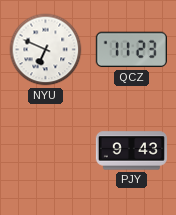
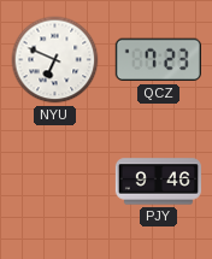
QCZ: 11:23 -> 7:23 (158, 60)
PJY: 9:43 -> 9:46 (158, 182)
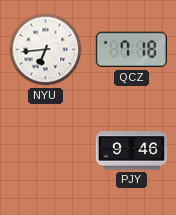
NYU: 6:49 -> 6:44 (46, 50)
QCZ: 7:23 -> 7:18 (131, 50)
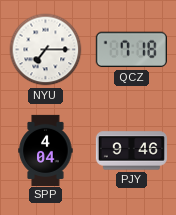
NYU: 6:44 -> 7:15 (46, 50)
SPP: none -> 4:04 (46, 150)
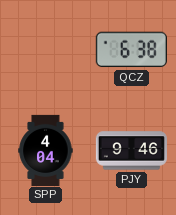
NYU: 7:15 -> none (46, 50)
QCZ: 7:18 -> 6:38 (131, 50)
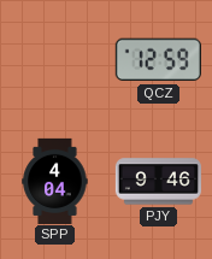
QCZ: 6:38 -> 12:59 (158, 60)
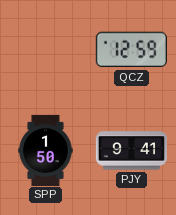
SPP: 4:04 -> 1:50 (46, 150)
PJY: 9:46 -> 9:41 (131, 151)
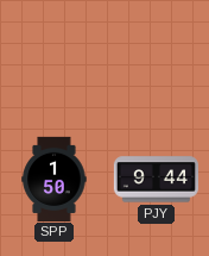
QCZ: 12:59 -> none (131, 50)
PJY: 9:41 -> 9:44 (156, 180)
